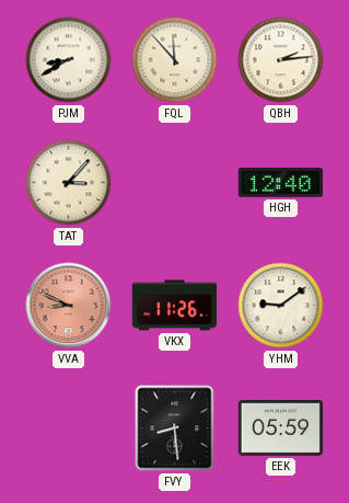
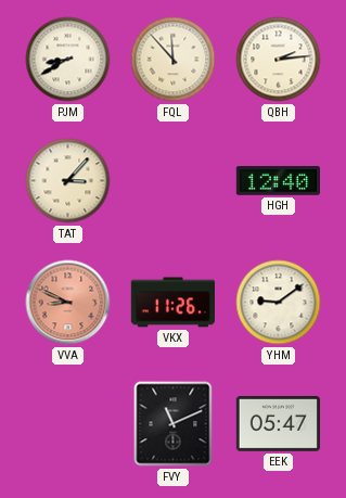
FVY: 8:29 -> 11:11 (174, 424)
EEK: 05:59 -> 05:47 (278, 423)
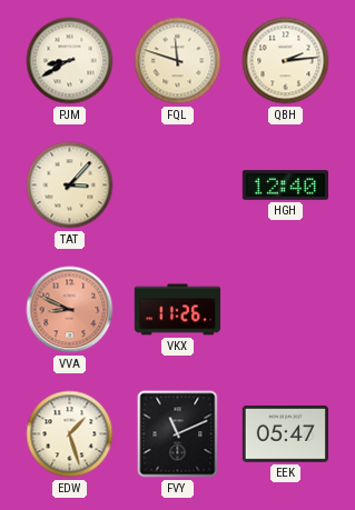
FQL: 11:53 -> 11:48 (178, 61)
YHM: 9:09 -> none (279, 303)
EDW: none -> 1:27 (70, 434)
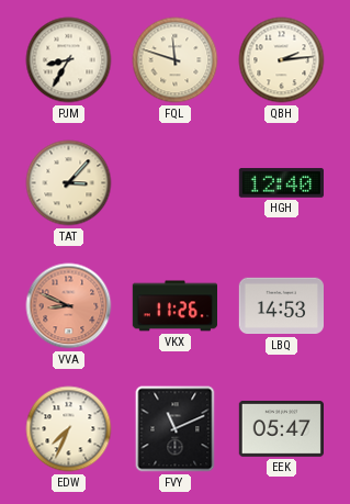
PJM: 8:40 -> 8:35 (69, 60)
LBQ: none -> 14:53 (282, 306)
EDW: 1:27 -> 7:34 (69, 429)
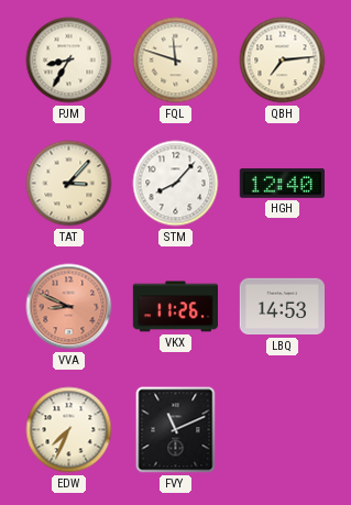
QBH: 2:14 -> 7:14 (283, 61)
STM: none -> 8:07 (176, 184)
EEK: 05:47 -> none (281, 428)
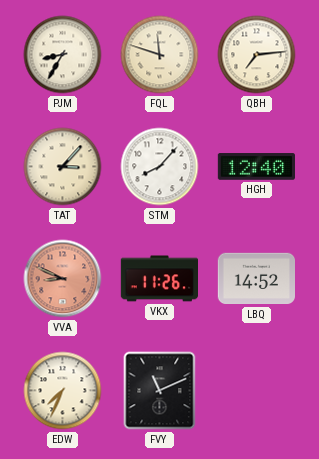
LBQ: 14:53 -> 14:52 (257, 279)
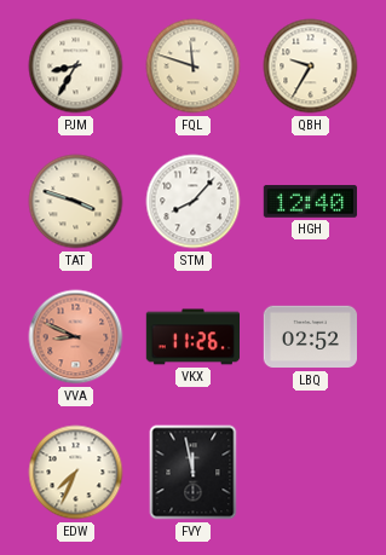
QBH: 7:14 -> 9:35 (311, 67)
TAT: 3:07 -> 3:48 (76, 202)
LBQ: 14:52 -> 02:52 (311, 337)
FVY: 11:11 -> 11:58 (194, 473)
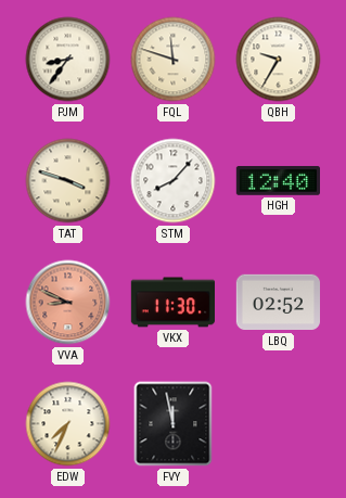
PJM: 8:35 -> 8:36 (68, 60)
VKX: 11:26 -> 11:30 (172, 303)
